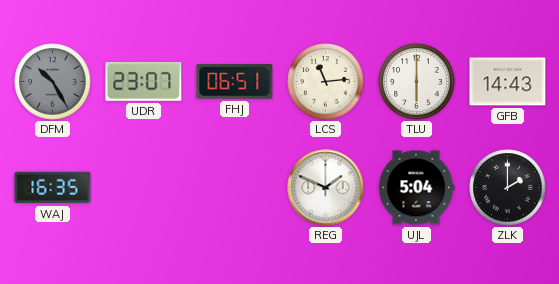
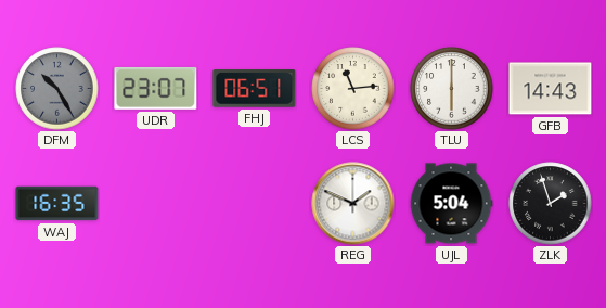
ZLK: 2:00 -> 1:57 (551, 204)
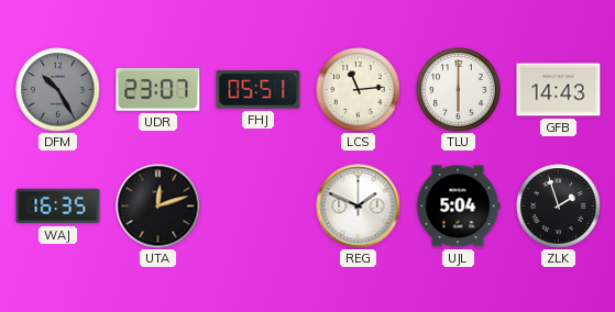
FHJ: 06:51 -> 05:51 (259, 90)
UTA: none -> 12:12 (158, 207)
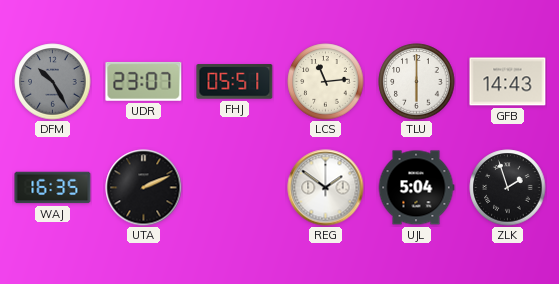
UTA: 12:12 -> 2:11 (144, 188)
REG: 1:49 -> 1:51 (326, 188)
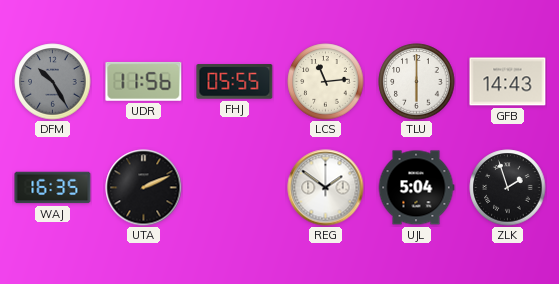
UDR: 23:07 -> 11:56 (144, 81)
FHJ: 05:51 -> 05:55 (235, 82)
